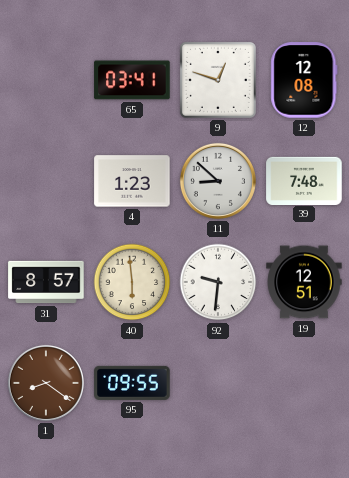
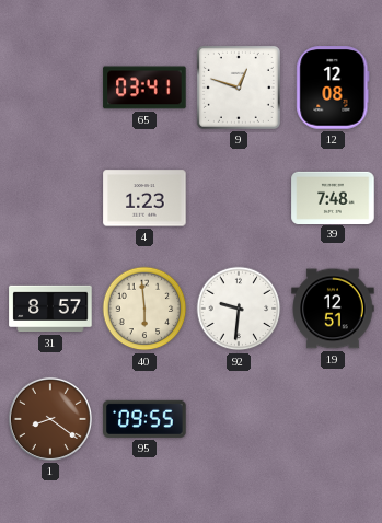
11: 8:52 -> none (218, 181)
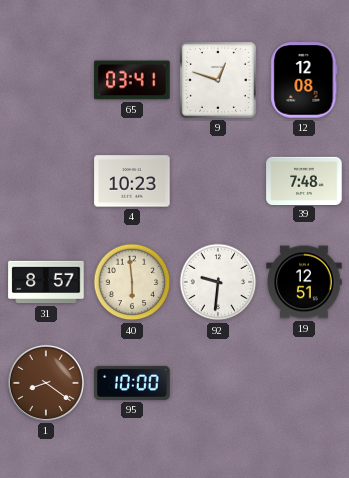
4: 1:23 -> 10:23 (132, 181)
95: 09:55 -> 10:00 (132, 383)
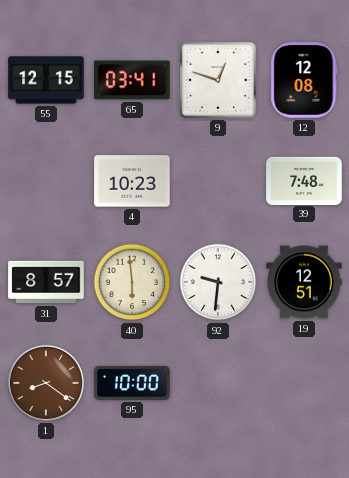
55: none -> 12:15 (46, 80)
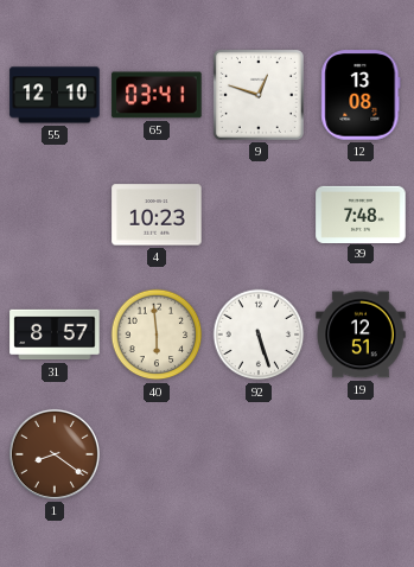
55: 12:15 -> 12:10 (55, 95)
12: 12:08 -> 13:08 (361, 95)
92: 9:31 -> 5:27 (259, 335)
95: 10:00 -> none (132, 383)
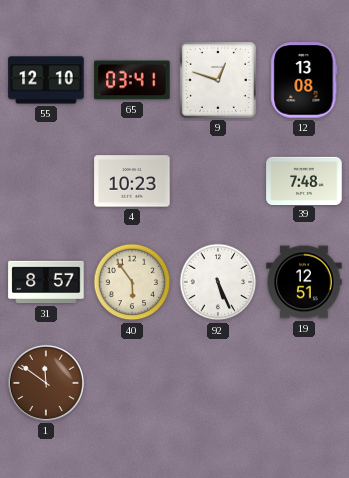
40: 5:59 -> 5:54 (132, 282)
92: 5:27 -> 5:26 (218, 282)
1: 8:21 -> 11:51 (46, 383)
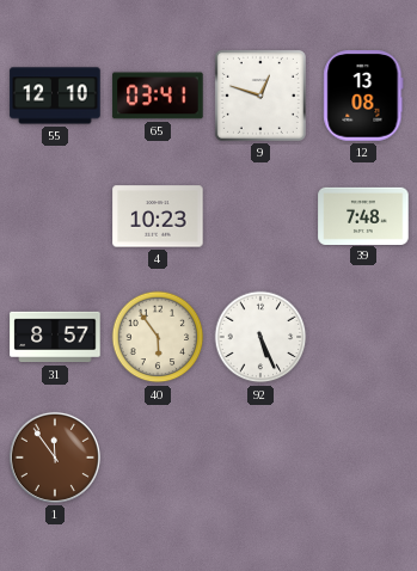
19: 12:51 -> none (304, 282)
1: 11:51 -> 11:54 (55, 458)
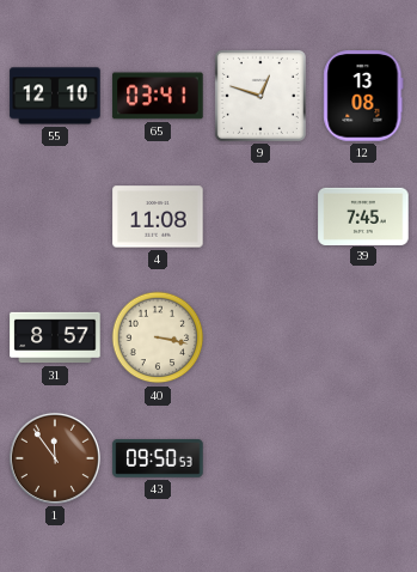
4: 10:23 -> 11:08 (158, 217)
39: 7:48 -> 7:45 (363, 215)
40: 5:54 -> 3:17 (158, 337)
92: 5:26 -> none (260, 337)
43: none -> 09:50 (158, 460)
